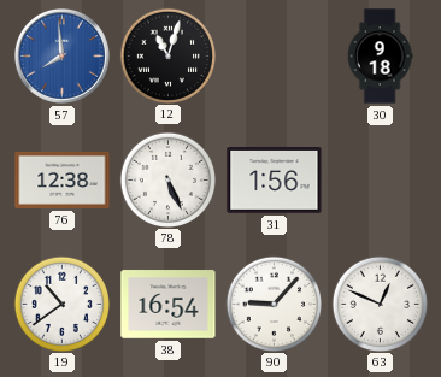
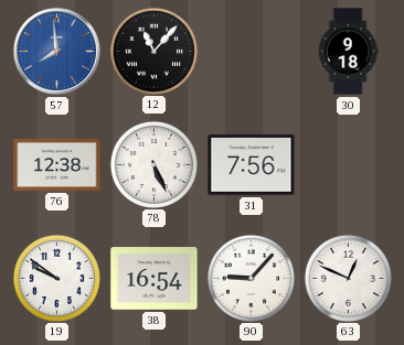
12: 11:03 -> 11:07 (153, 51)
31: 1:56 -> 7:56 (252, 165)
19: 10:39 -> 9:51 (56, 278)
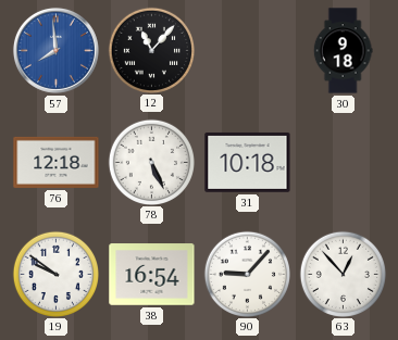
76: 12:38 -> 12:18 (57, 162)
31: 7:56 -> 10:18 (248, 163)
63: 12:49 -> 12:53 (343, 274)
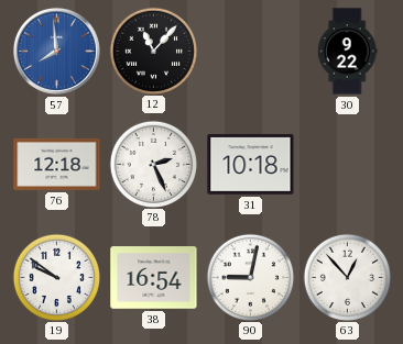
30: 9:18 -> 9:22 (347, 52)
78: 5:26 -> 2:26 (153, 164)
90: 9:07 -> 9:02 (250, 277)
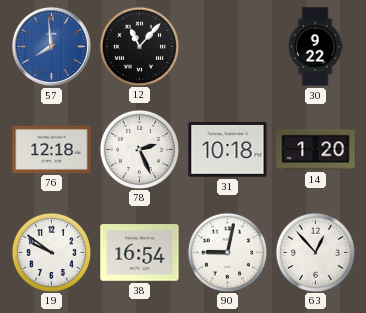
14: none -> 1:20 (316, 150)
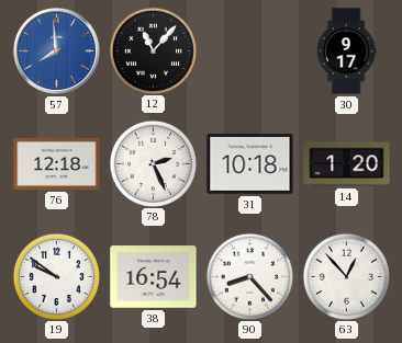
30: 9:22 -> 9:17 (346, 52)
90: 9:02 -> 8:23 (249, 276)
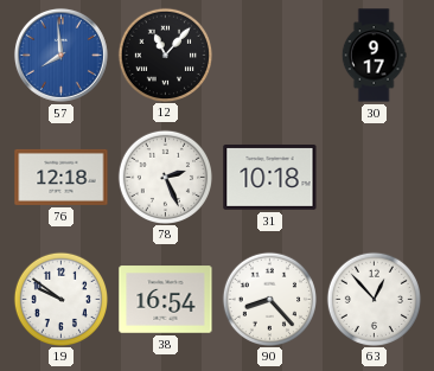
14: 1:20 -> none (347, 164)
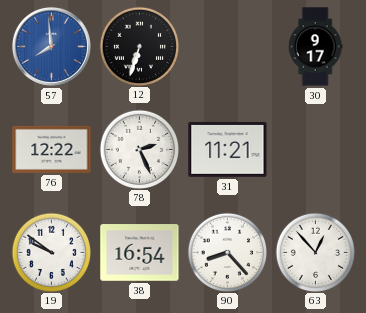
12: 11:07 -> 6:33 (139, 46)
76: 12:18 -> 12:22 (52, 149)
31: 10:18 -> 11:21 (228, 150)
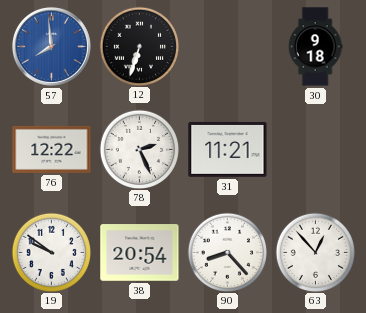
30: 9:17 -> 9:18 (315, 47)
38: 16:54 -> 20:54 (140, 253)
